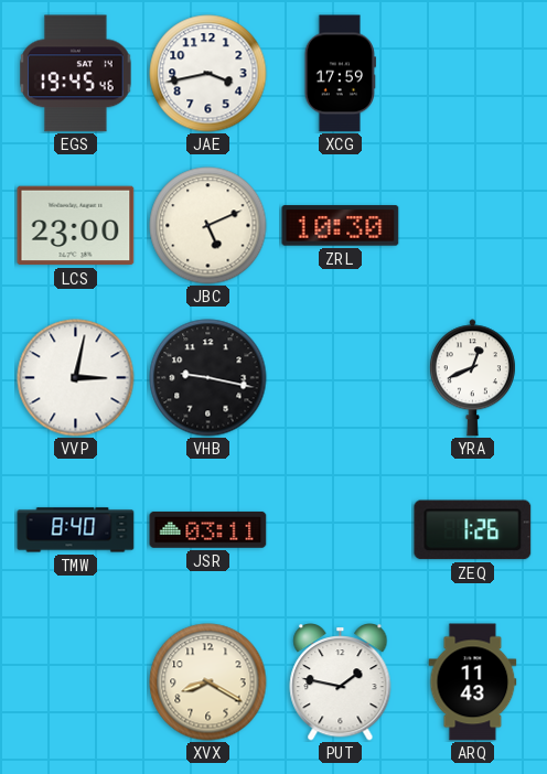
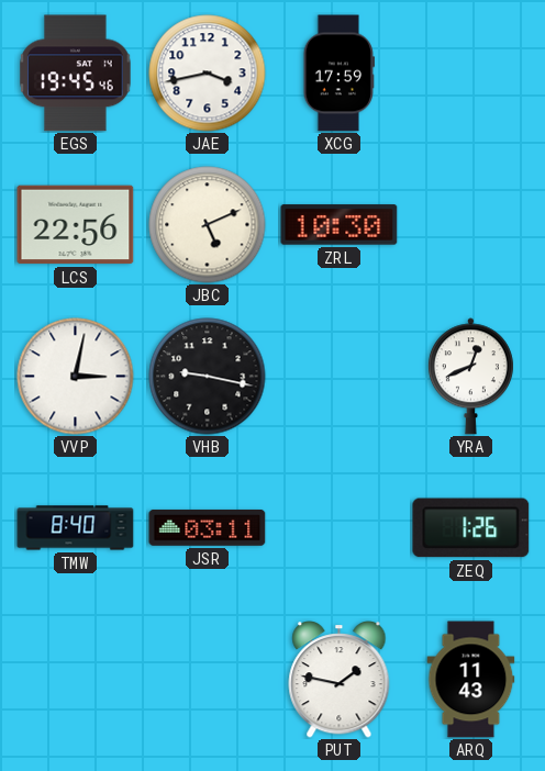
LCS: 23:00 -> 22:56 (76, 225)
XVX: 8:20 -> none (208, 682)
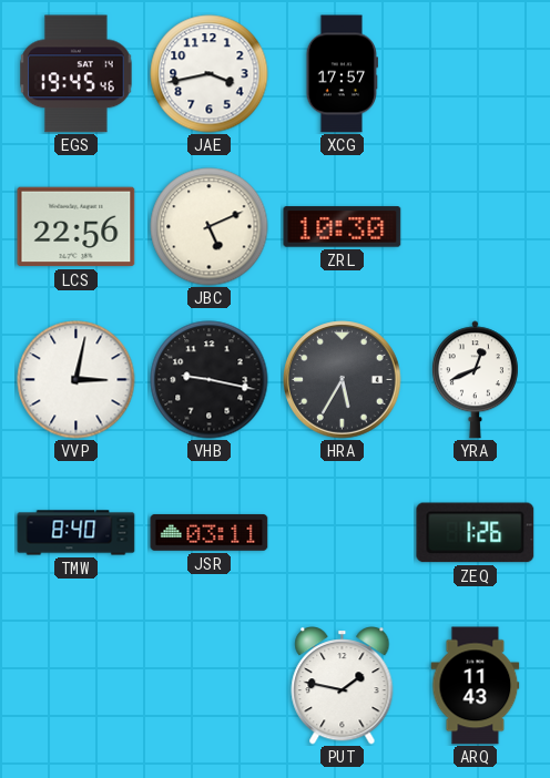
XCG: 17:59 -> 17:57 (342, 74)
HRA: none -> 5:35 (343, 380)
